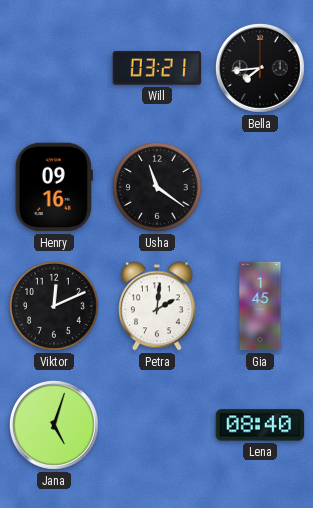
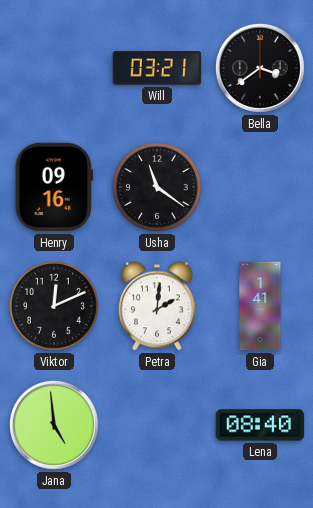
Bella: 7:44 -> 3:39 (260, 68)
Gia: 1:45 -> 1:41 (260, 306)
Jana: 5:03 -> 4:59 (54, 425)
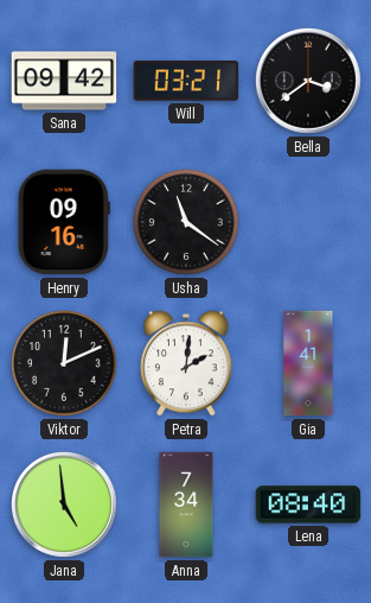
Sana: none -> 09:42 (64, 81)
Anna: none -> 7:34 (186, 504)
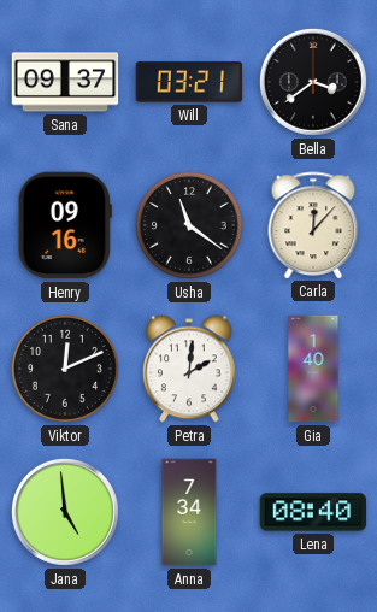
Sana: 09:42 -> 09:37 (65, 82)
Carla: none -> 12:07 (313, 225)
Gia: 1:41 -> 1:40 (313, 369)
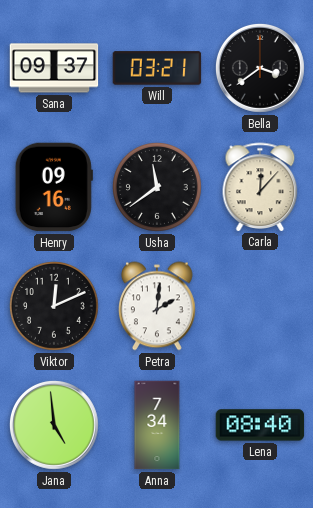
Usha: 11:21 -> 11:39 (157, 187)
Gia: 1:40 -> none (313, 369)
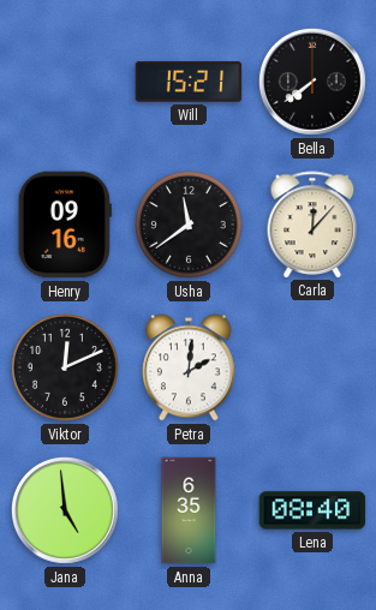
Sana: 09:37 -> none (54, 68)
Will: 03:21 -> 15:21 (189, 82)
Bella: 3:39 -> 7:39 (312, 82)
Anna: 7:34 -> 6:35 (189, 510)
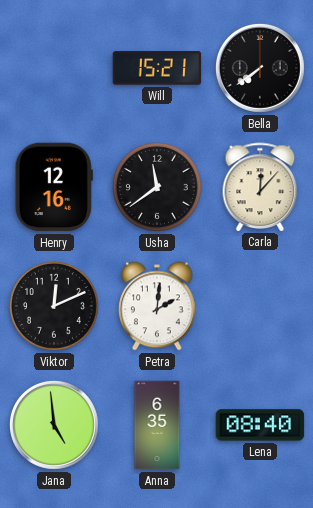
Henry: 09:16 -> 12:16 (54, 187)
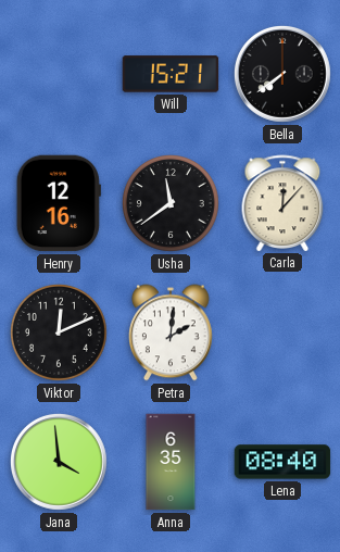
Jana: 4:59 -> 3:59 (59, 462)
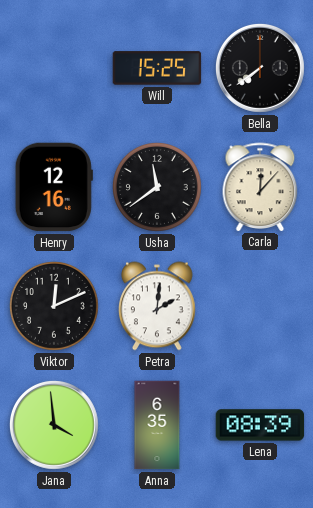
Will: 15:21 -> 15:25 (157, 68)
Lena: 08:40 -> 08:39 (260, 425)
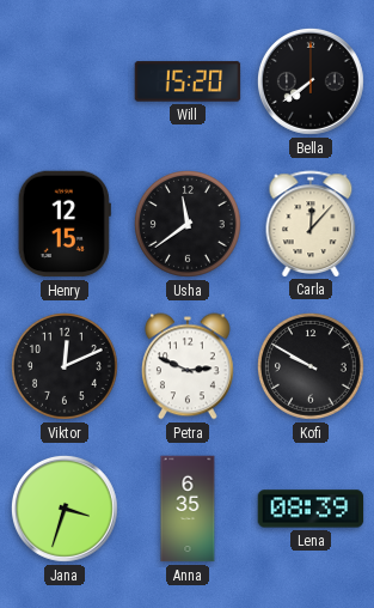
Will: 15:25 -> 15:20 (188, 81)
Henry: 12:16 -> 12:15 (65, 224)
Petra: 2:01 -> 2:49 (189, 366)
Kofi: none -> 9:50 (311, 366)
Jana: 3:59 -> 3:33 (65, 509)
